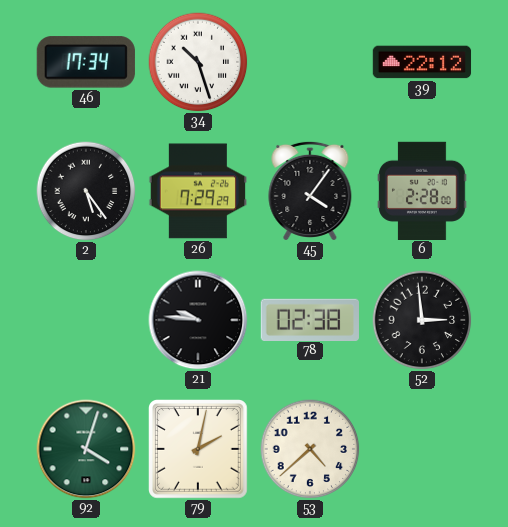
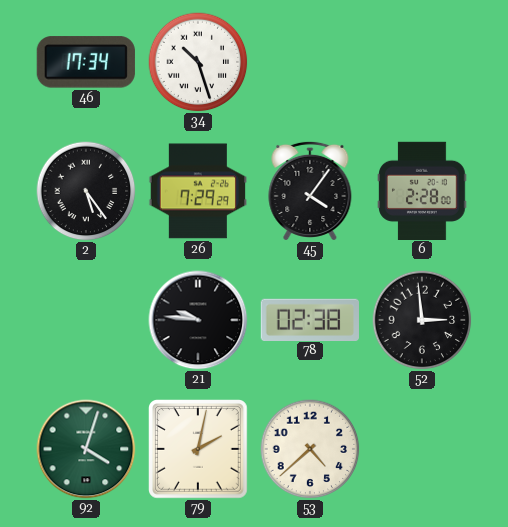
39: 22:12 -> none (422, 62)
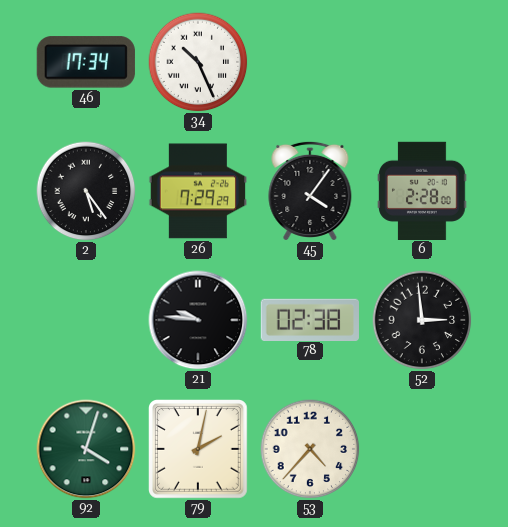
34: 10:27 -> 10:26 (198, 62)
53: 4:38 -> 4:37 (310, 449)
